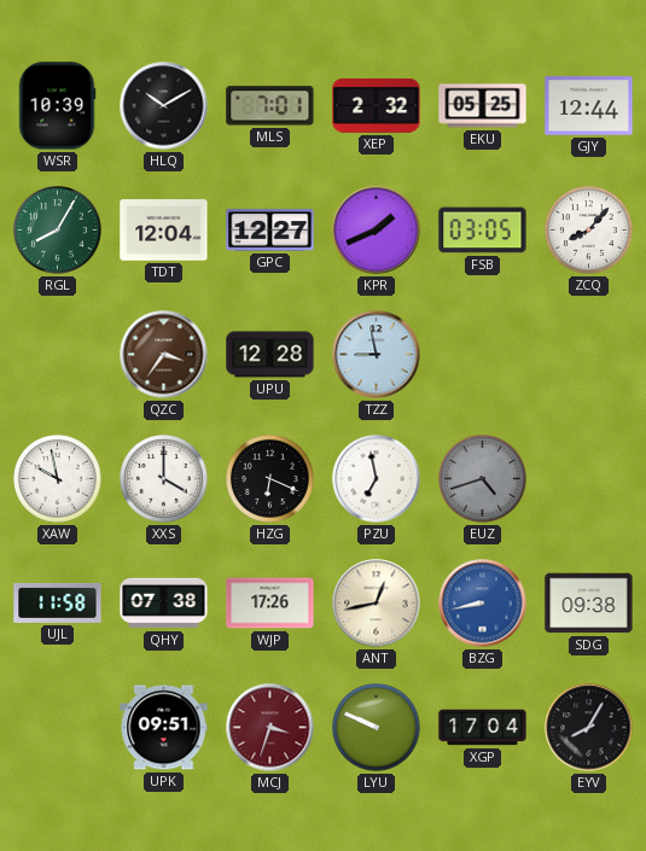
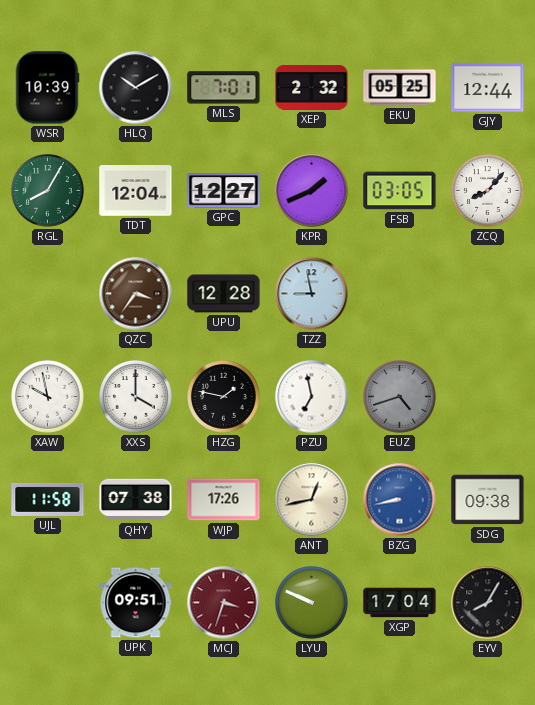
HZG: 6:19 -> 1:47 (224, 397)
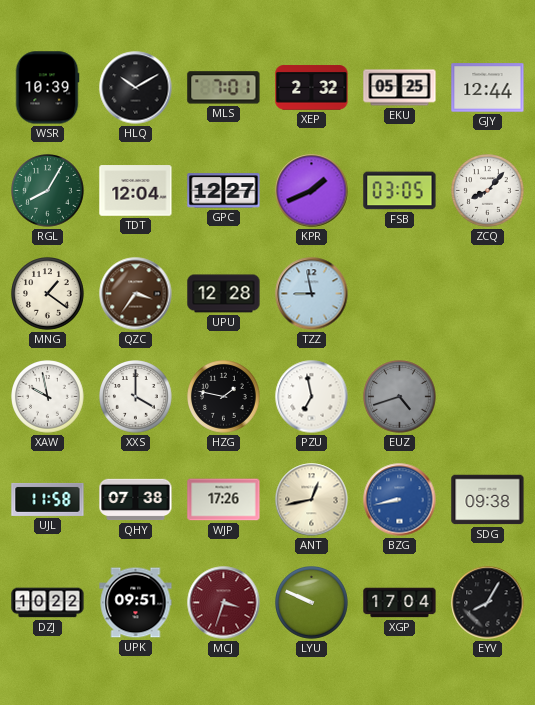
MNG: none -> 1:21 (48, 294)
DZJ: none -> 10:22 (48, 603)
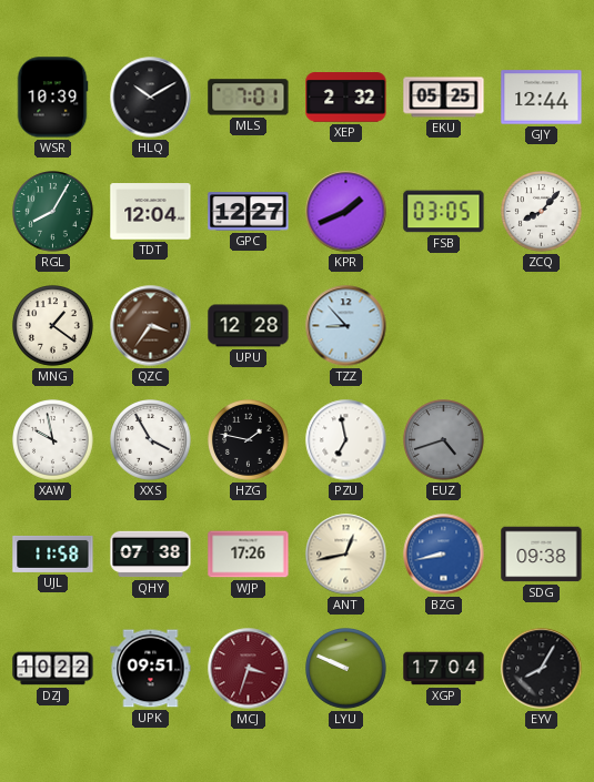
TZZ: 8:58 -> 8:53 (346, 326)
XXS: 4:00 -> 3:55 (151, 440)
